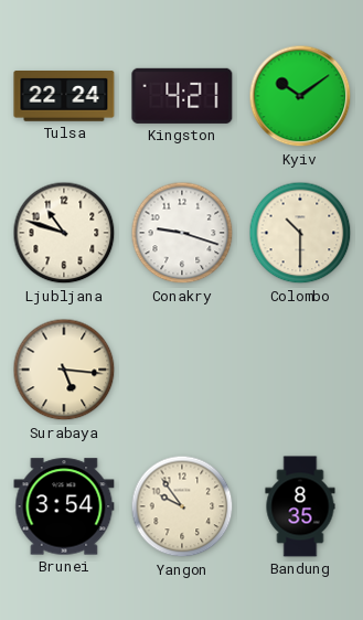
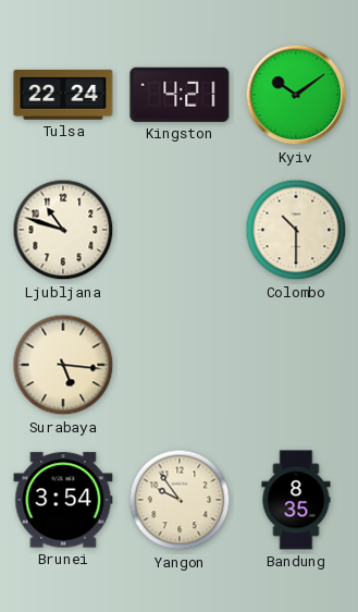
Conakry: 9:18 -> none (182, 233)
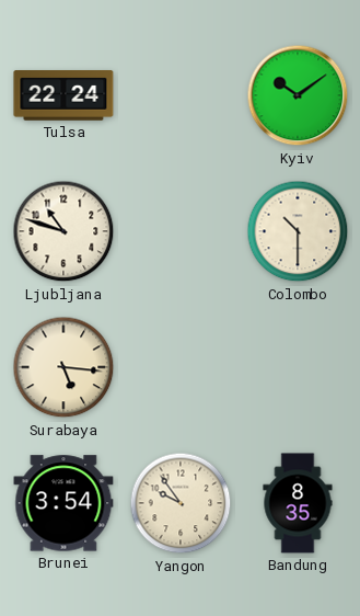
Kingston: 4:21 -> none (180, 95)
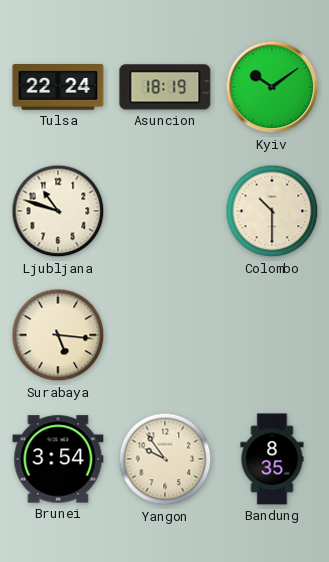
Asuncion: none -> 18:19 (165, 87)
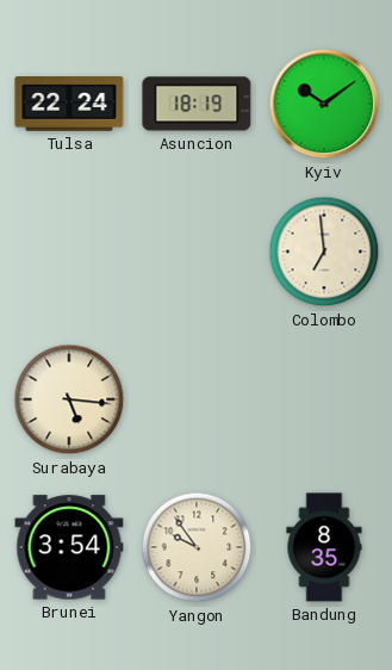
Ljubljana: 10:48 -> none (58, 211)
Colombo: 10:30 -> 6:59 (324, 252)
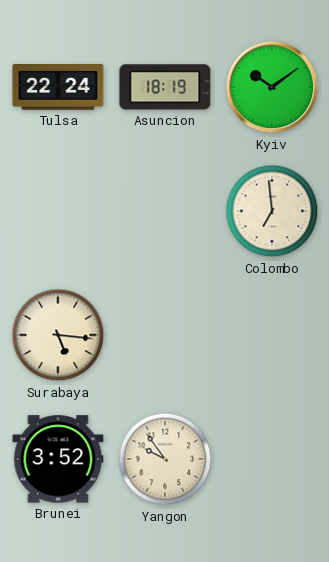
Brunei: 3:54 -> 3:52 (58, 459)
Bandung: 8:35 -> none (324, 547)
